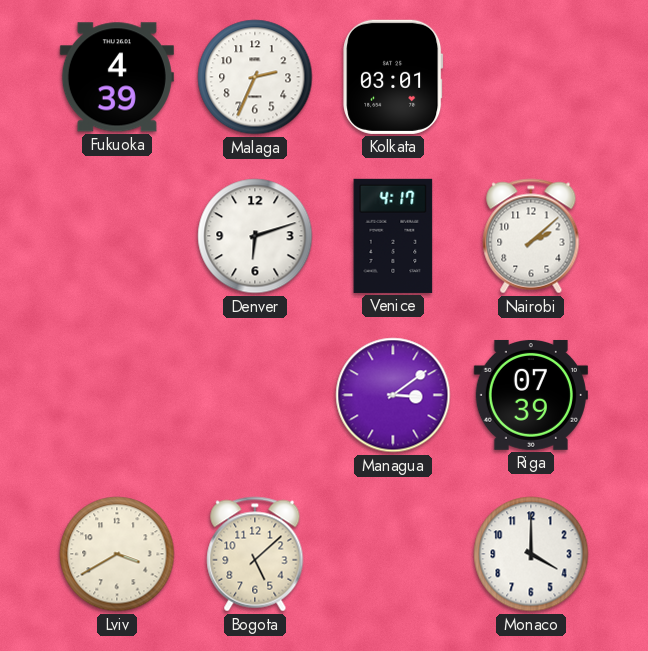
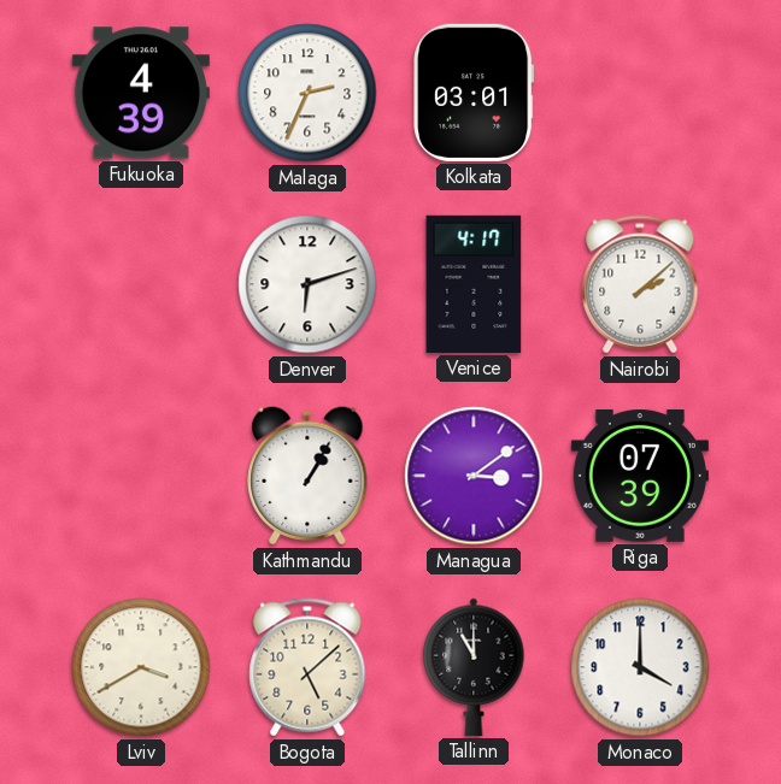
Kathmandu: none -> 1:05 (307, 476)
Tallinn: none -> 11:00 (474, 667)
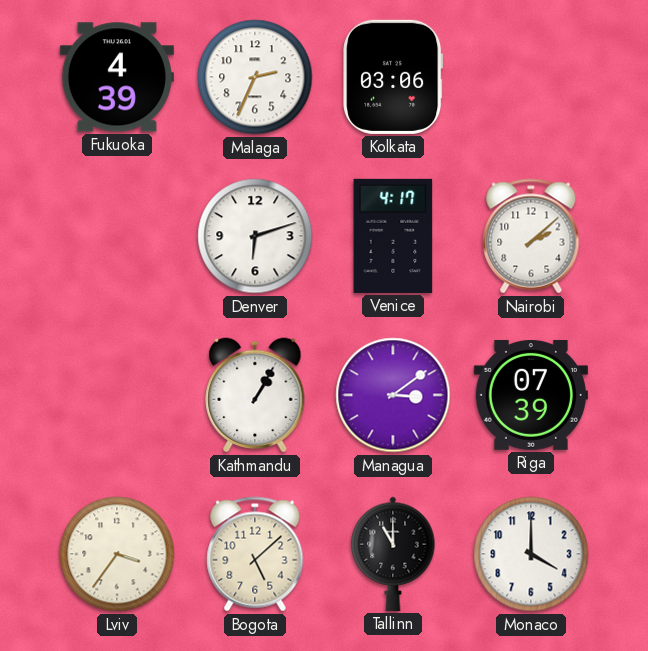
Kolkata: 03:01 -> 03:06 (393, 77)
Lviv: 3:40 -> 3:36 (117, 554)
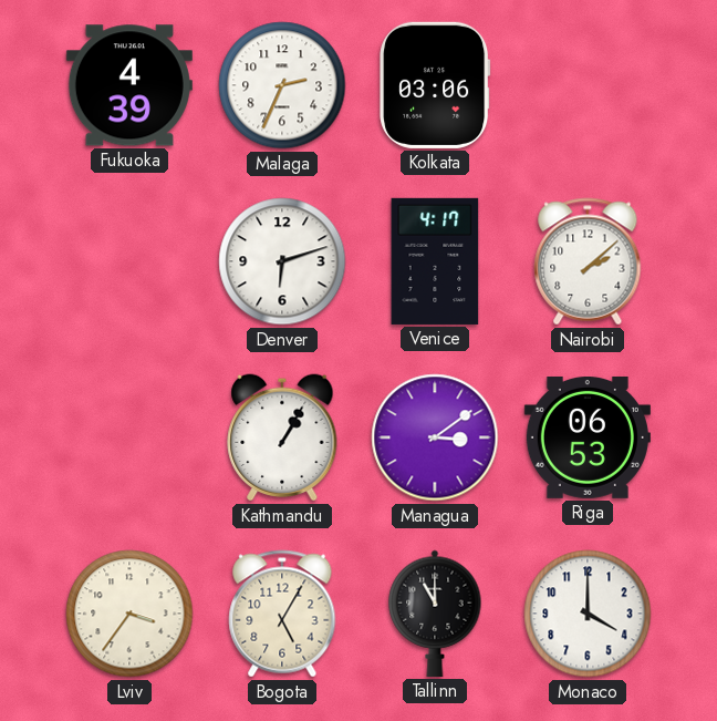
Riga: 07:39 -> 06:53 (588, 437)
Bogota: 5:08 -> 5:05 (282, 614)
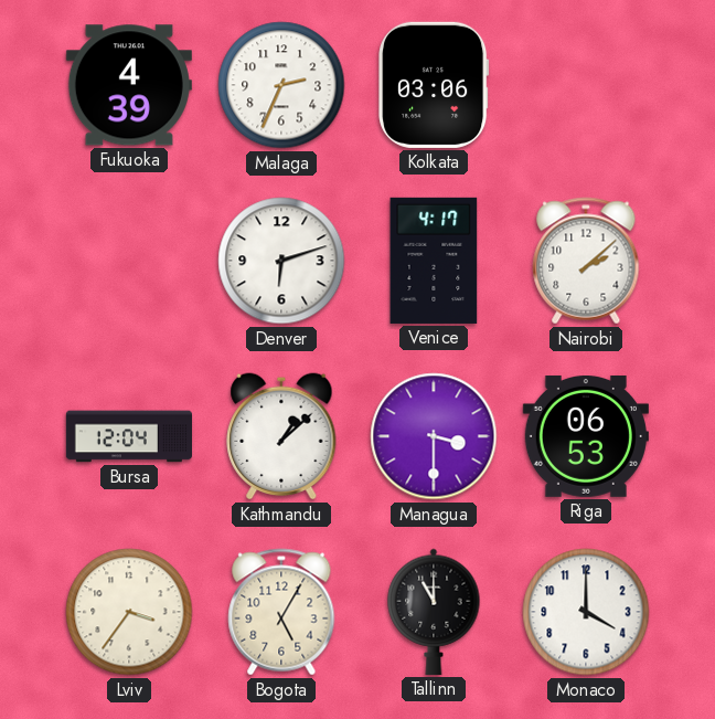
Bursa: none -> 12:04 (128, 436)
Kathmandu: 1:05 -> 1:08 (281, 436)
Managua: 3:09 -> 3:30 (434, 436)
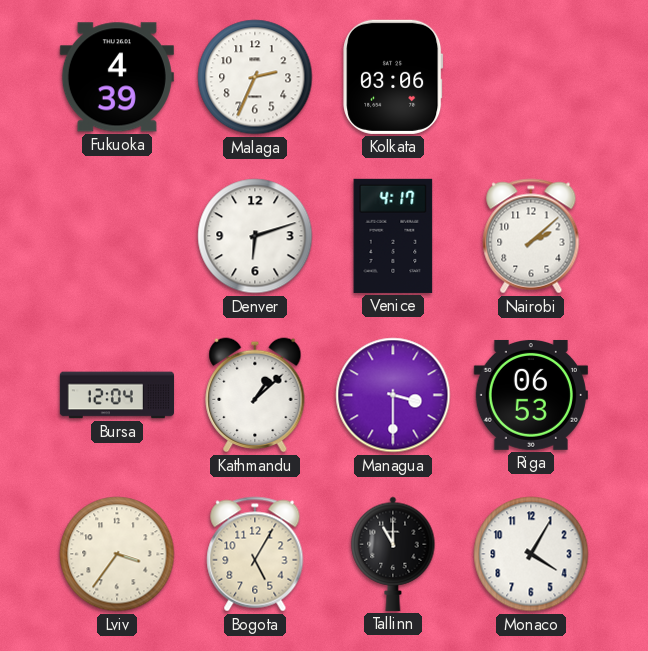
Monaco: 4:00 -> 4:05 (531, 554)
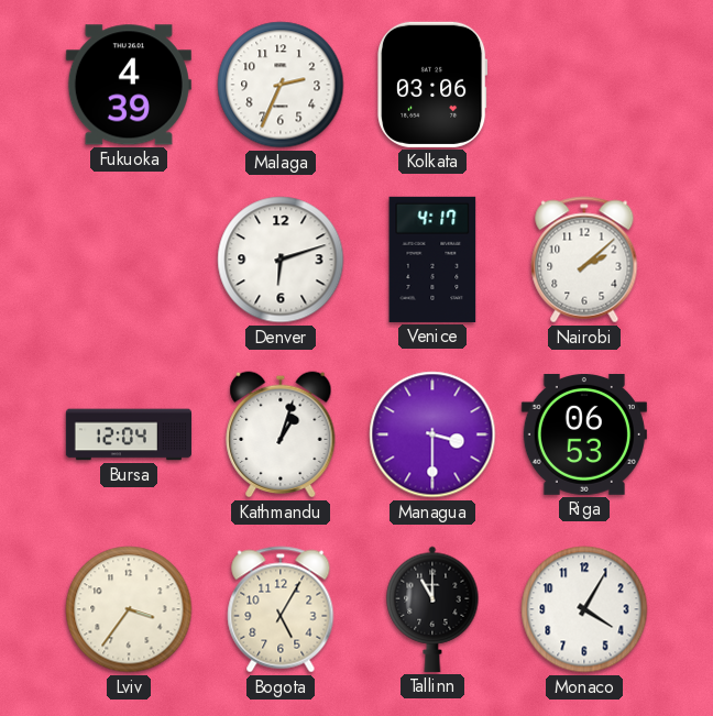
Kathmandu: 1:08 -> 1:03 (281, 434)
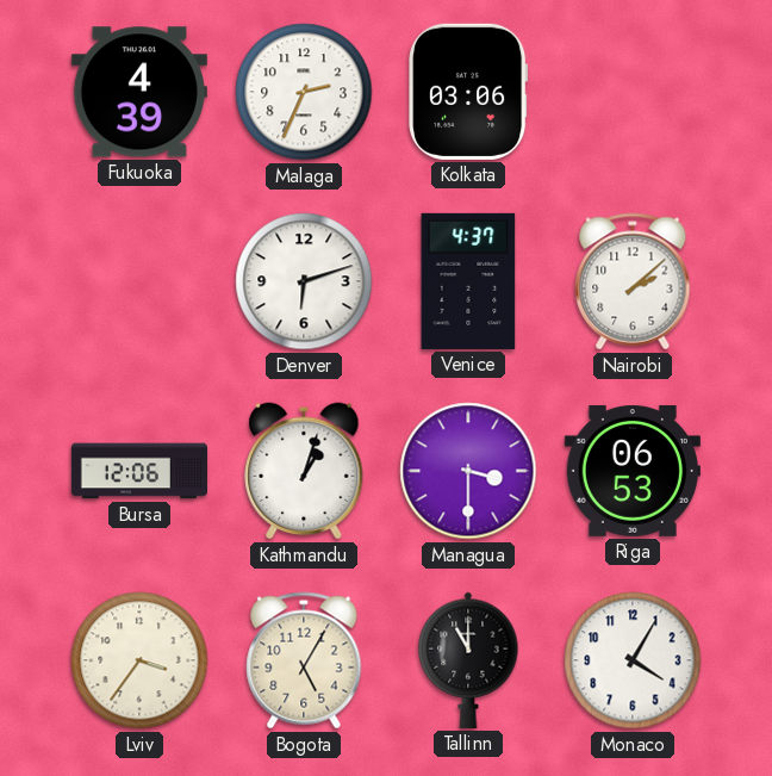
Venice: 4:17 -> 4:37 (468, 281)
Bursa: 12:04 -> 12:06 (138, 471)
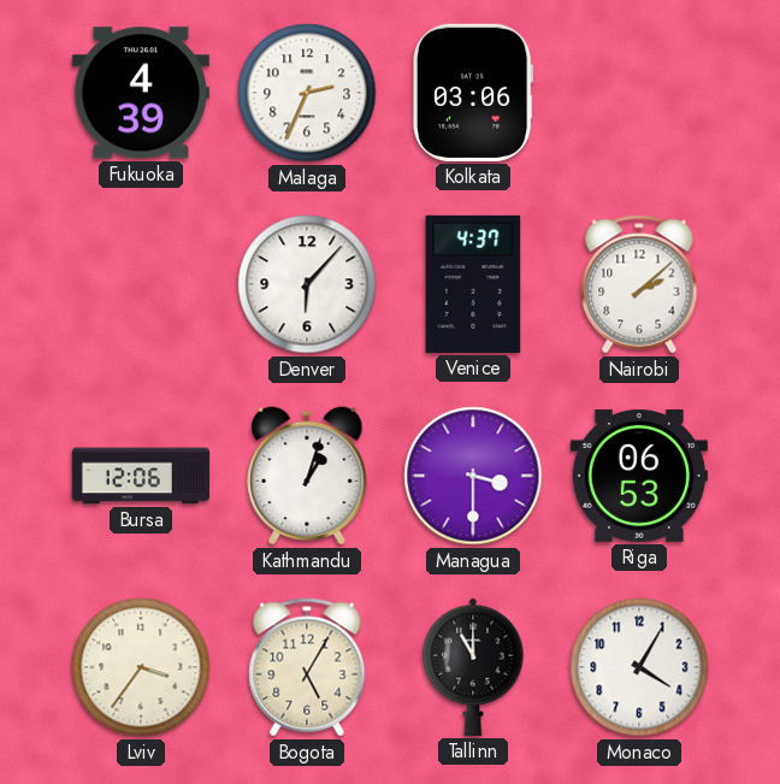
Denver: 6:12 -> 6:07 (307, 284)
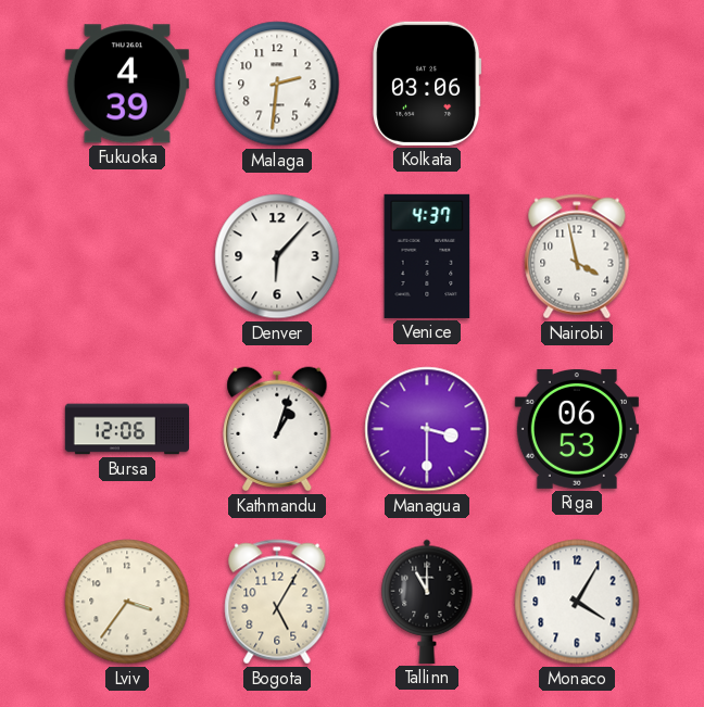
Malaga: 2:34 -> 2:31 (277, 84)
Nairobi: 2:08 -> 3:58 (577, 256)
